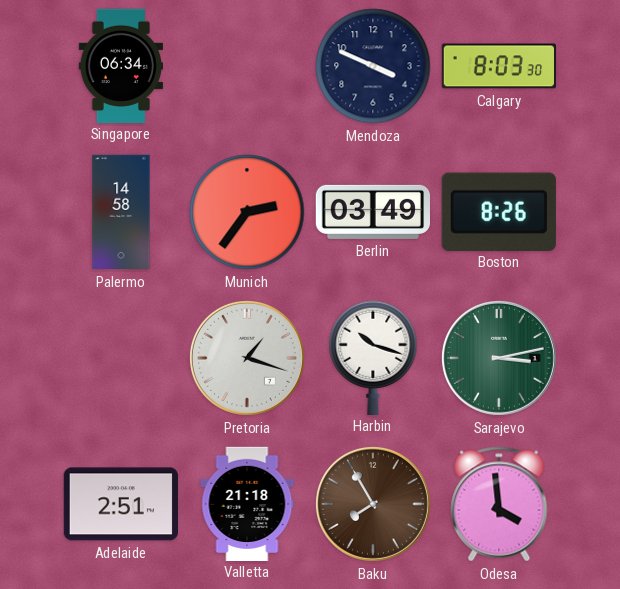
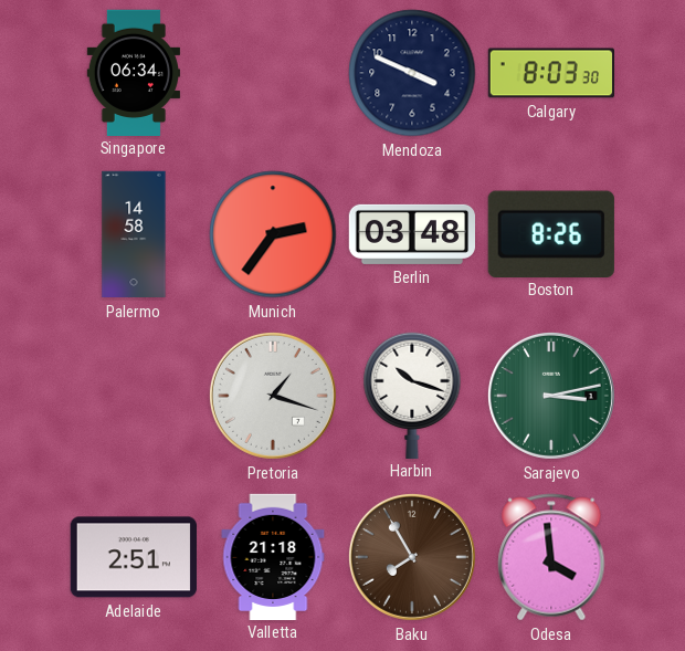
Berlin: 03:49 -> 03:48 (411, 234)
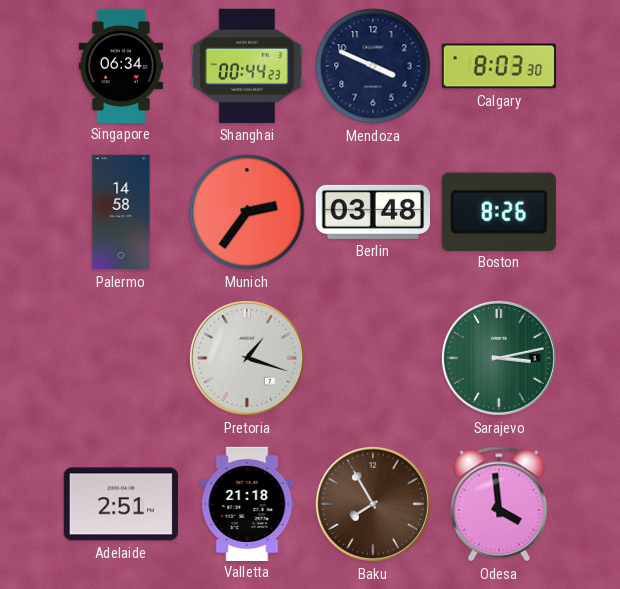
Shanghai: none -> 00:44 (247, 66)
Harbin: 10:18 -> none (412, 395)
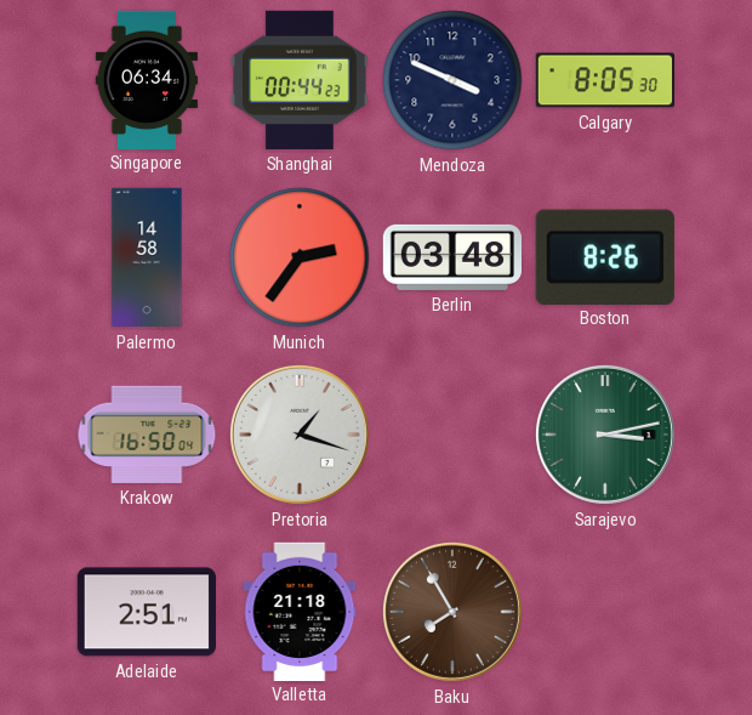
Calgary: 8:03 -> 8:05 (604, 80)
Krakow: none -> 16:50 (147, 435)
Odesa: 3:59 -> none (499, 504)
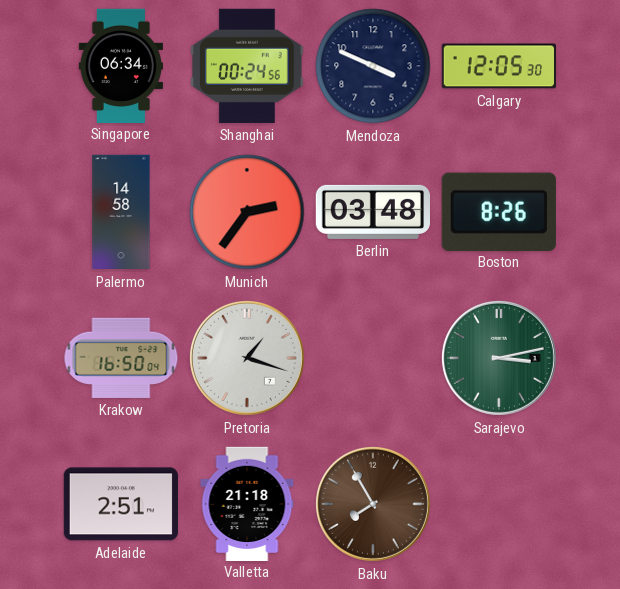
Shanghai: 00:44 -> 00:24 (247, 66)
Calgary: 8:05 -> 12:05 (498, 66)
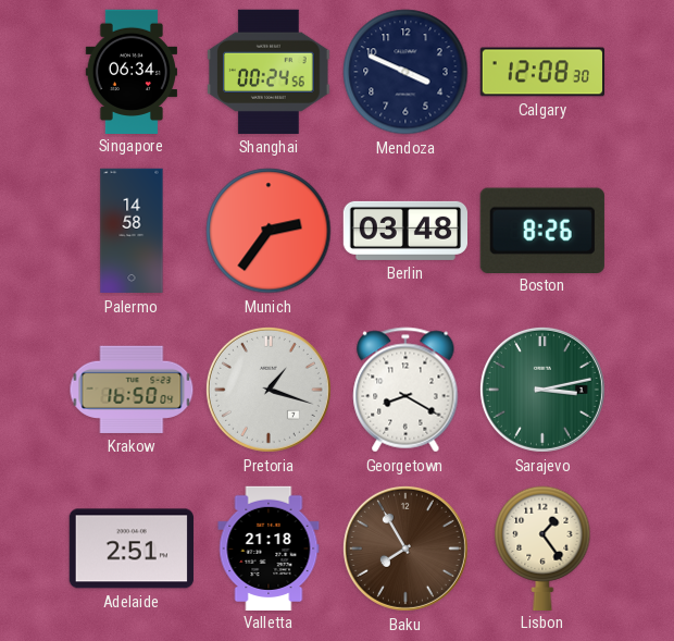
Calgary: 12:05 -> 12:08 (541, 72)
Georgetown: none -> 8:20 (405, 390)
Lisbon: none -> 1:24 (542, 547)
